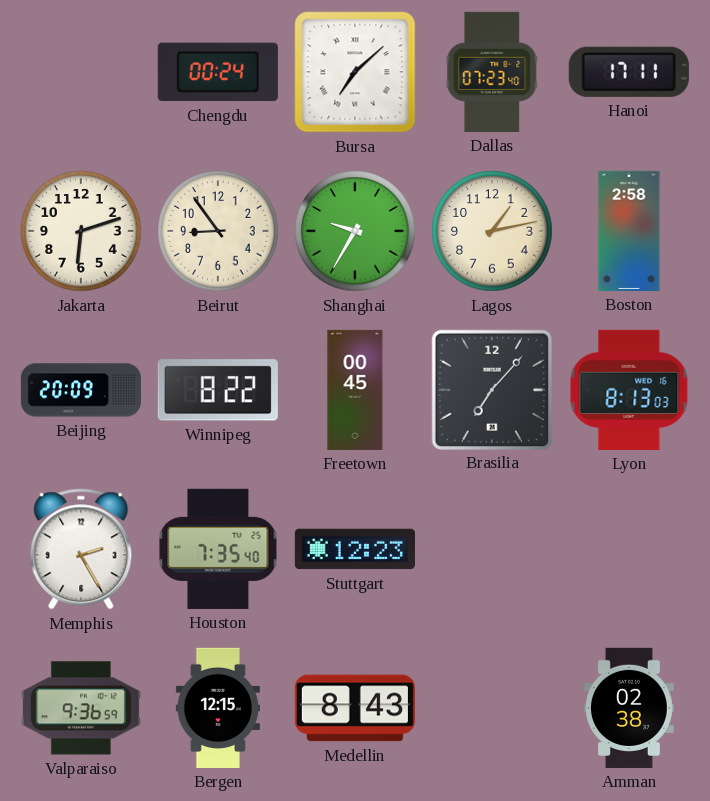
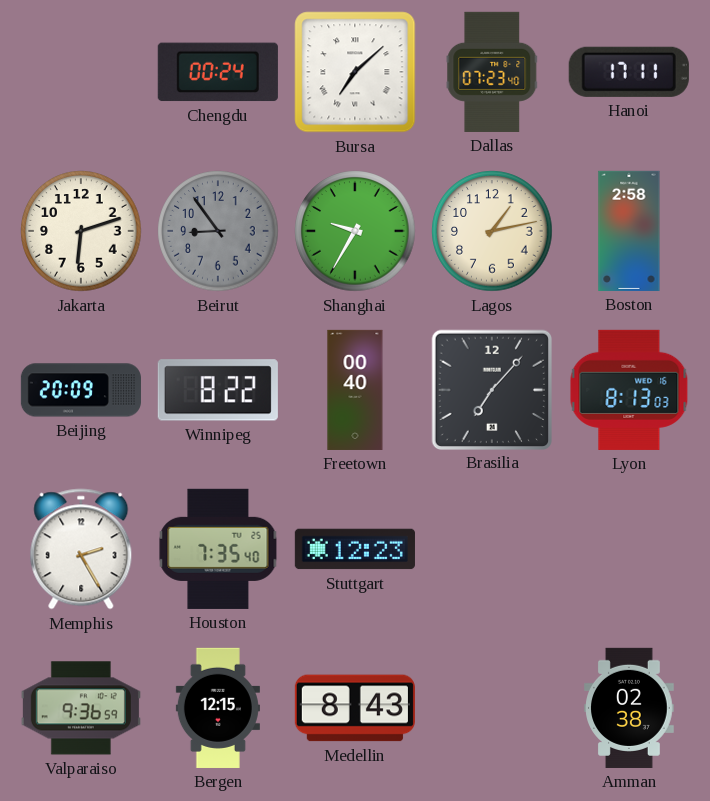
Beirut dial: cream -> grey (218, 231)
Freetown: 00:45 -> 00:40 (355, 390)
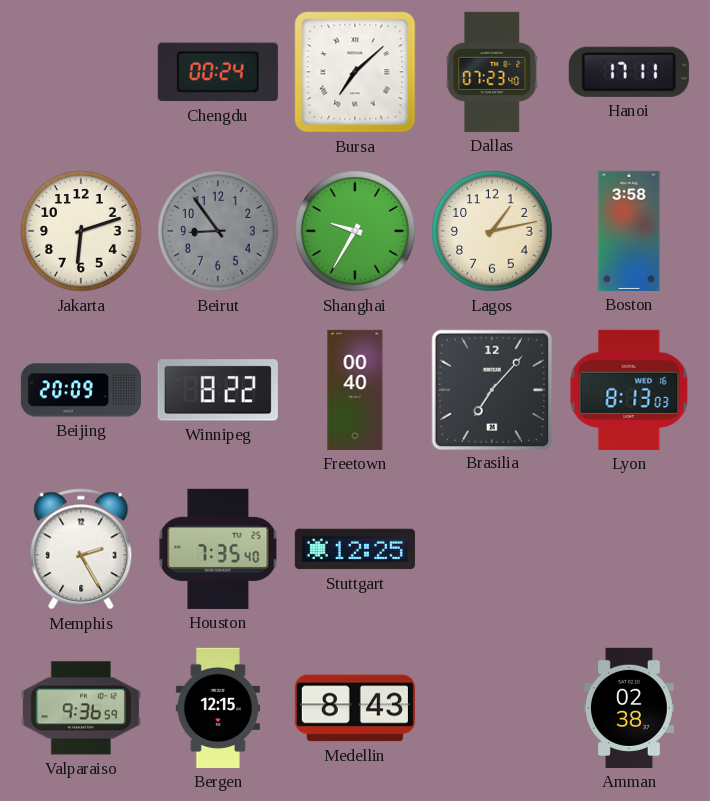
Boston: 2:58 -> 3:58 (629, 231)
Stuttgart: 12:23 -> 12:25 (355, 549)
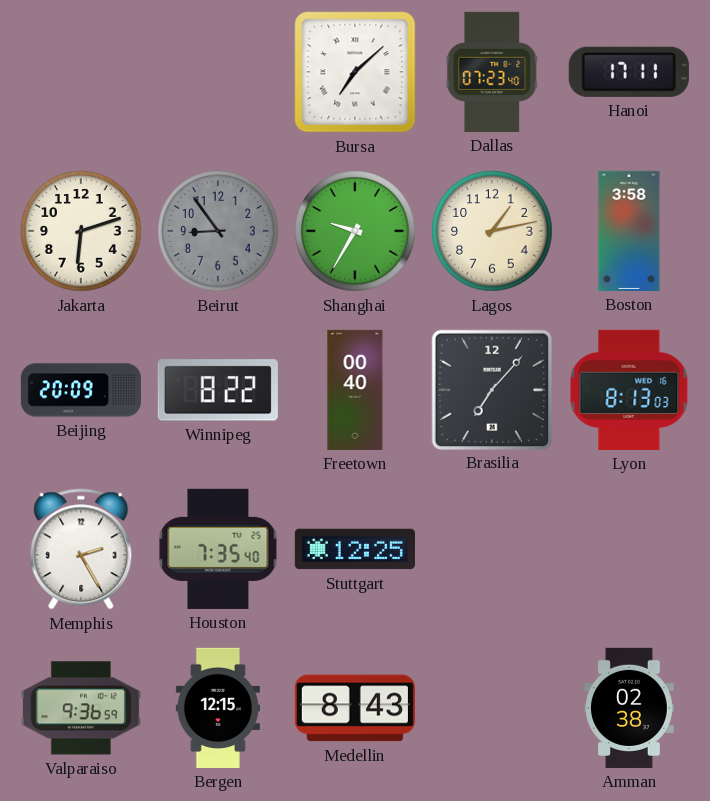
Chengdu: 00:24 -> none (218, 72)
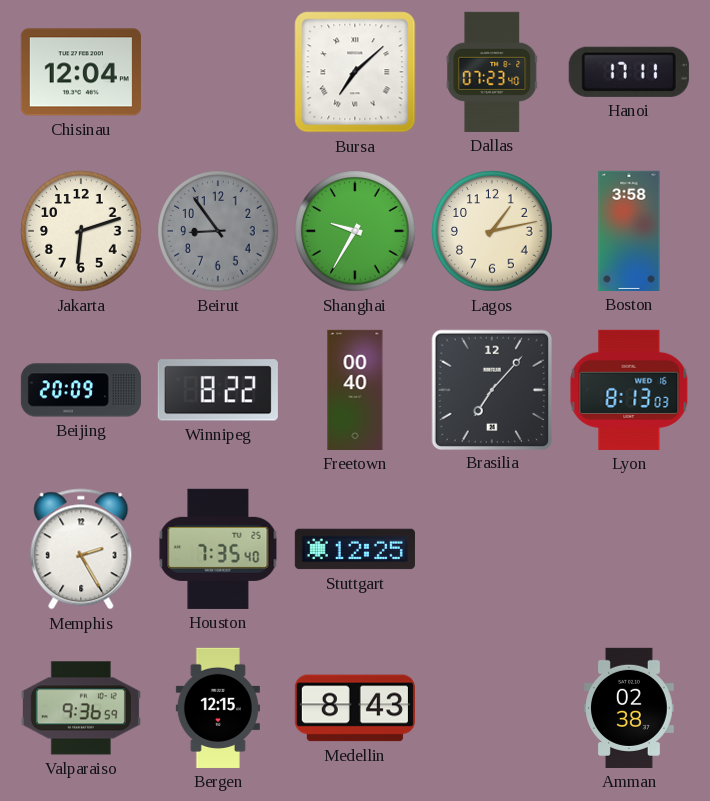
Chisinau: none -> 12:04 (81, 72)
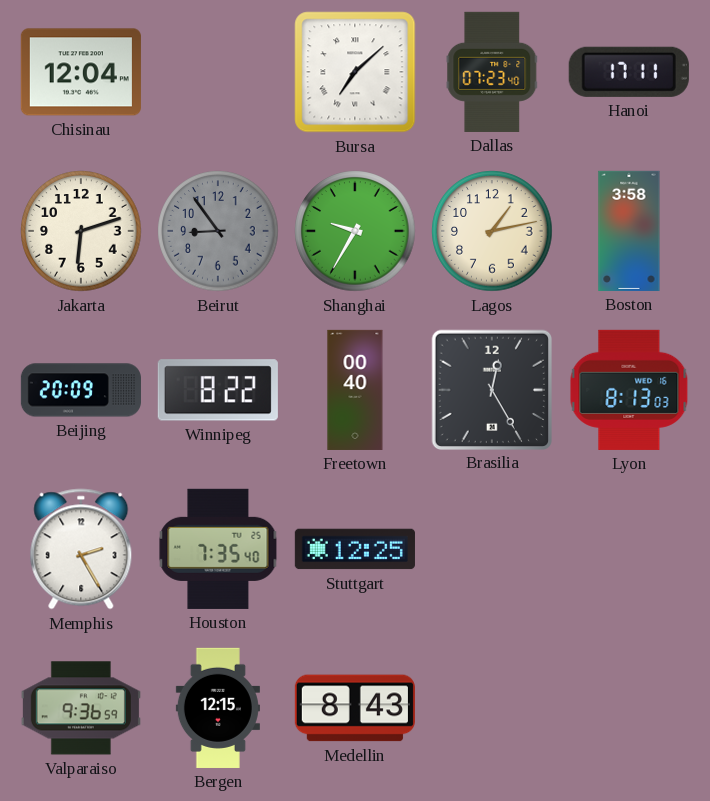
Brasilia: 7:07 -> 12:25 (491, 389)
Amman: 02:38 -> none (629, 708)
